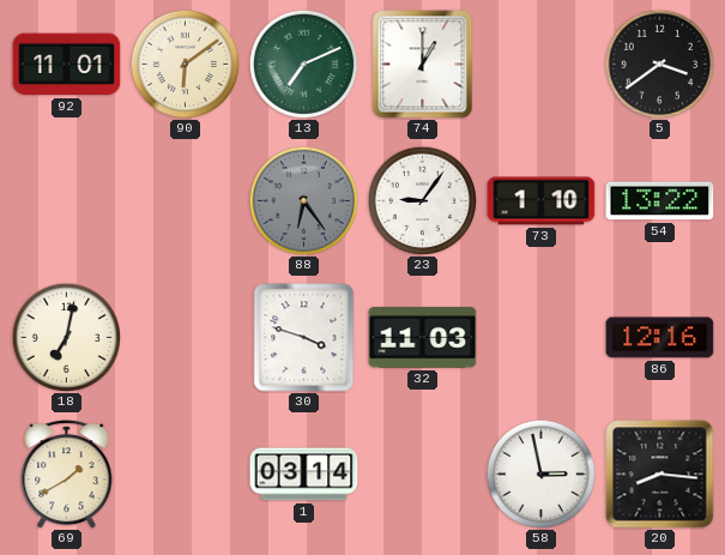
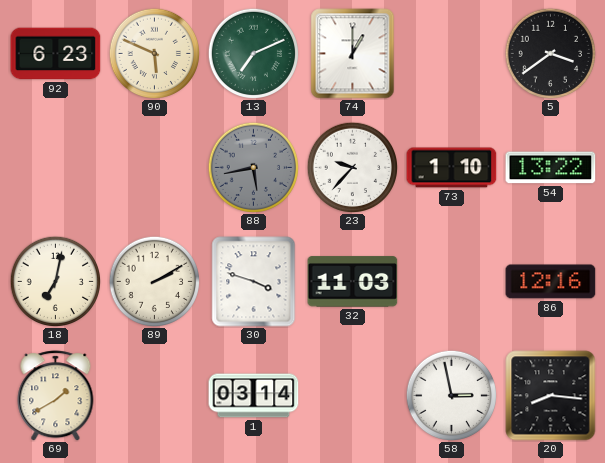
92: 11:01 -> 6:23 (56, 54)
90: 6:09 -> 5:49 (154, 53)
88: 6:24 -> 5:43 (253, 167)
23: 9:06 -> 9:37 (352, 167)
89: none -> 2:10 (154, 281)
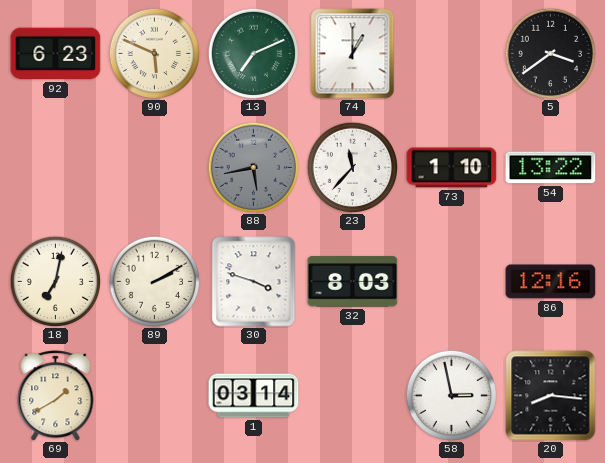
23: 9:37 -> 11:37 (352, 167)
32: 11:03 -> 8:03 (353, 282)
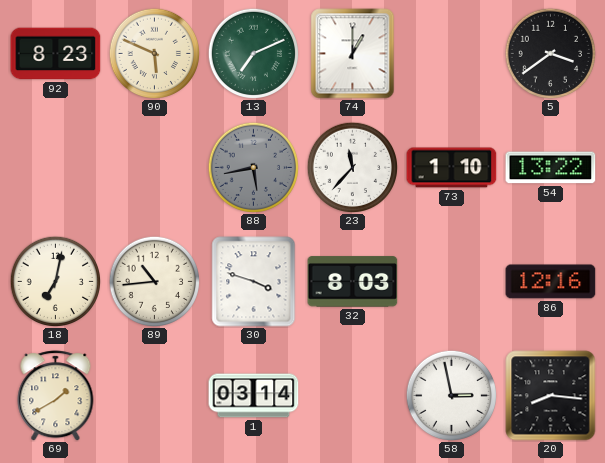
92: 6:23 -> 8:23 (56, 54)
89: 2:10 -> 10:44 (154, 281)
